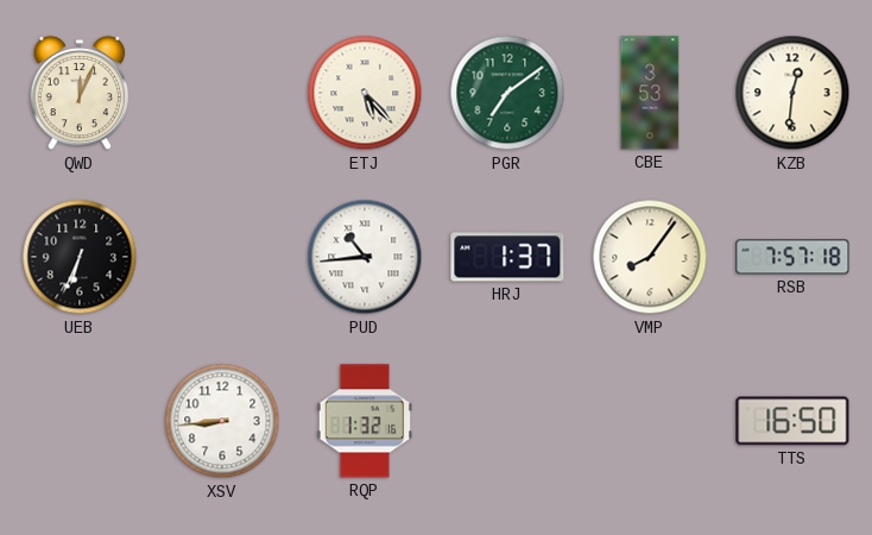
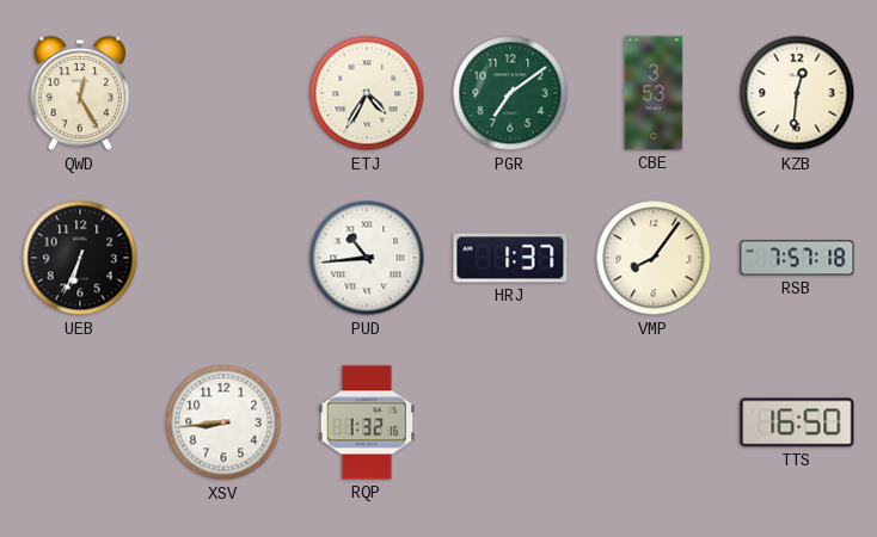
QWD: 12:04 -> 12:25 (80, 93)
ETJ: 5:23 -> 4:35 (367, 93)
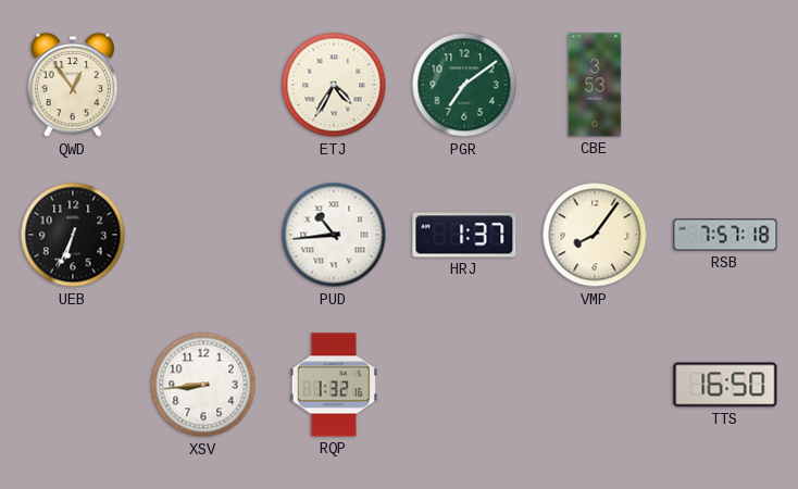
QWD: 12:25 -> 12:54 (73, 85)
KZB: 12:31 -> none (797, 93)
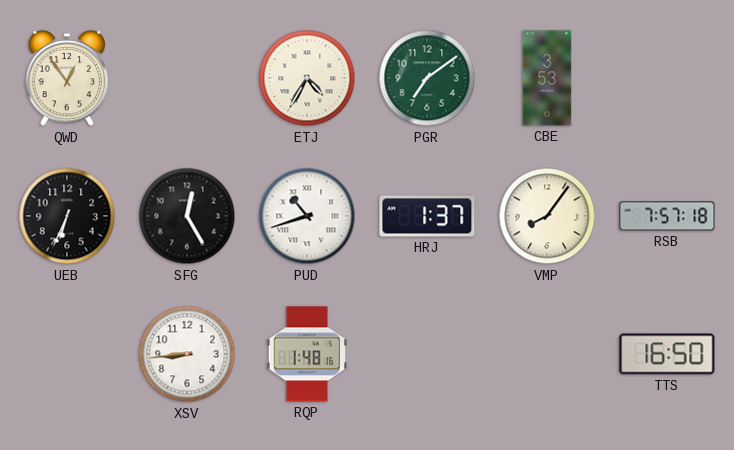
SFG: none -> 12:25 (187, 216)
PUD: 10:44 -> 10:42 (307, 216)
RQP: 1:32 -> 1:48 (307, 354)
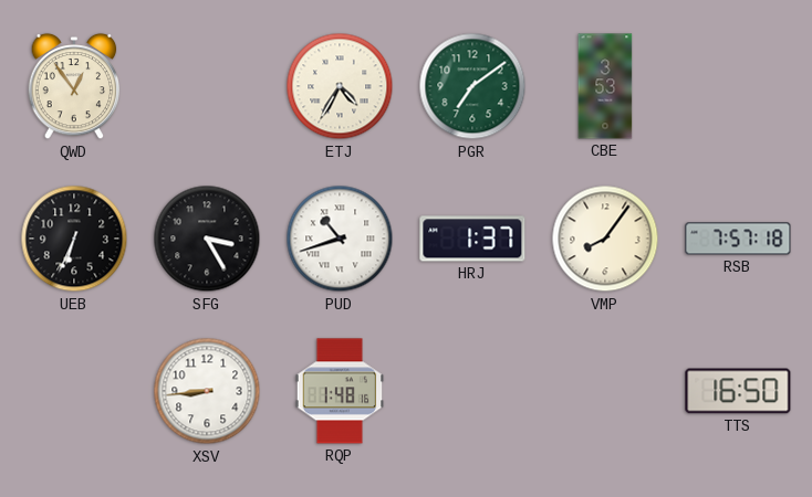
SFG: 12:25 -> 3:25 (207, 239)
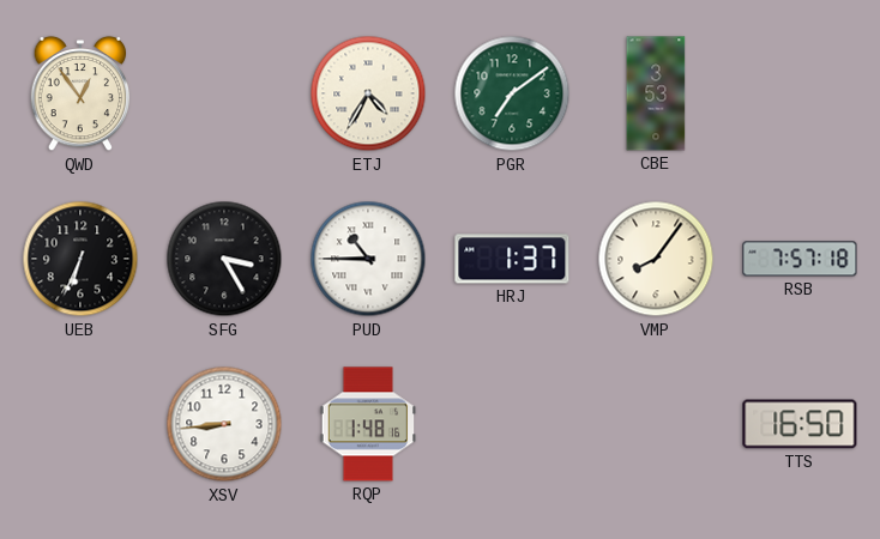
PUD: 10:42 -> 10:45 (368, 259)
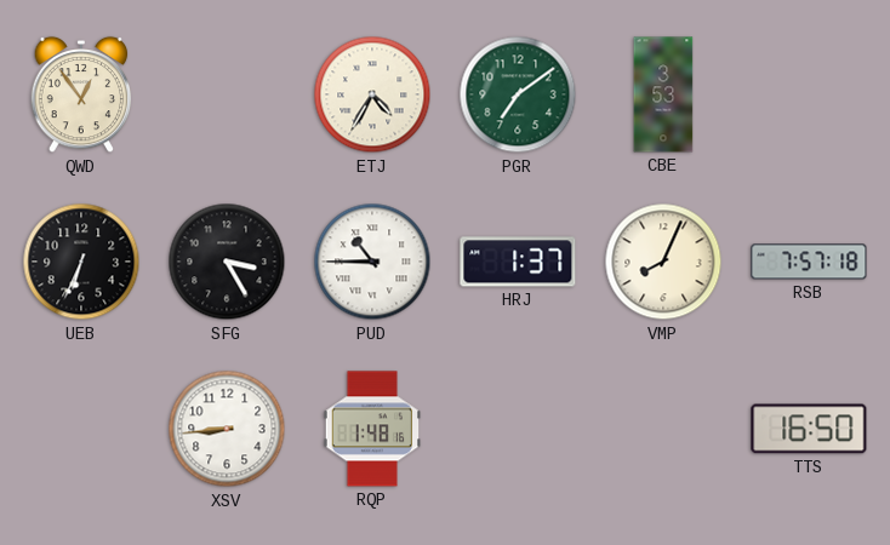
VMP: 8:06 -> 8:04 (663, 262)
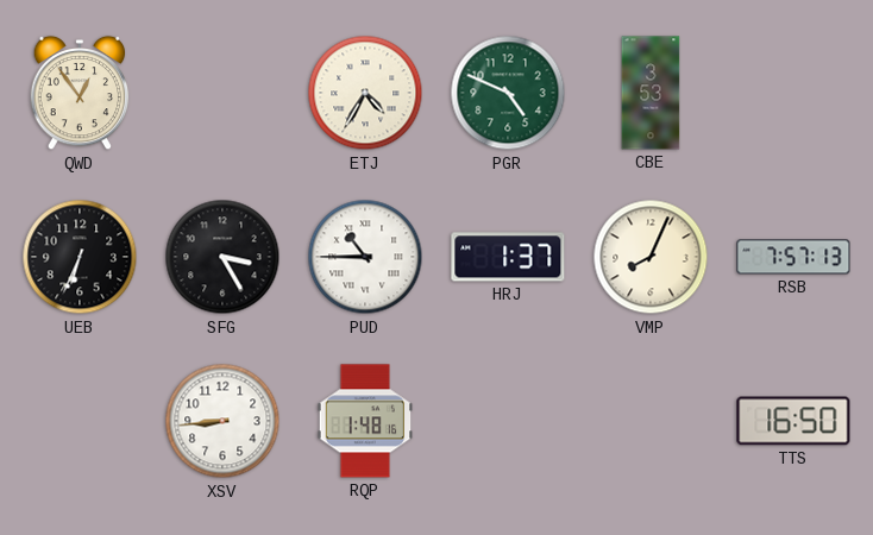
PGR: 7:09 -> 4:49 (508, 93)
RSB: 7:57:18 -> 7:57:13 (793, 257)
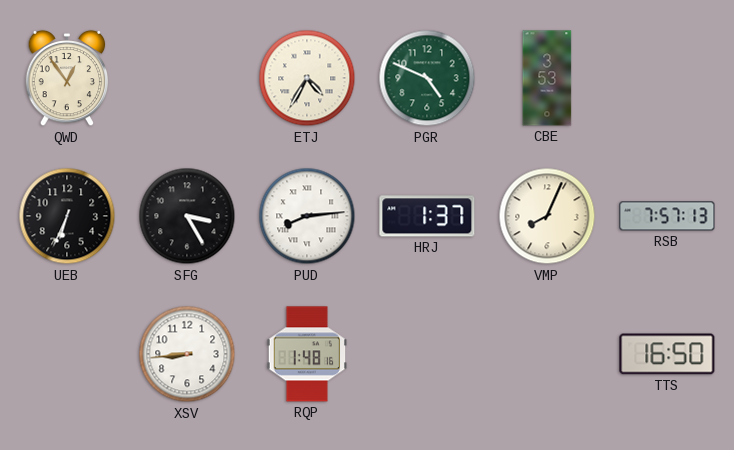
PUD: 10:45 -> 8:14 (307, 216)
